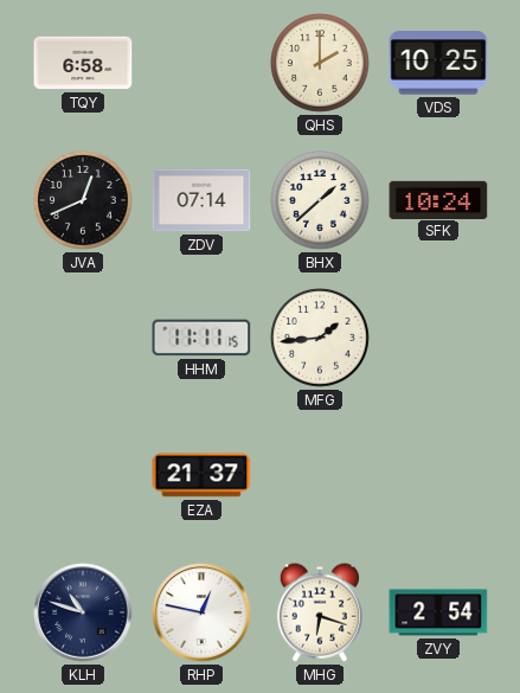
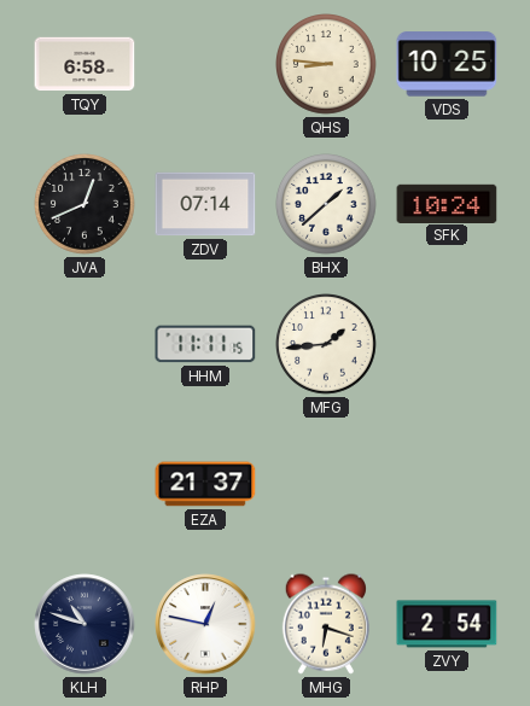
QHS: 2:00 -> 8:46 (327, 65)
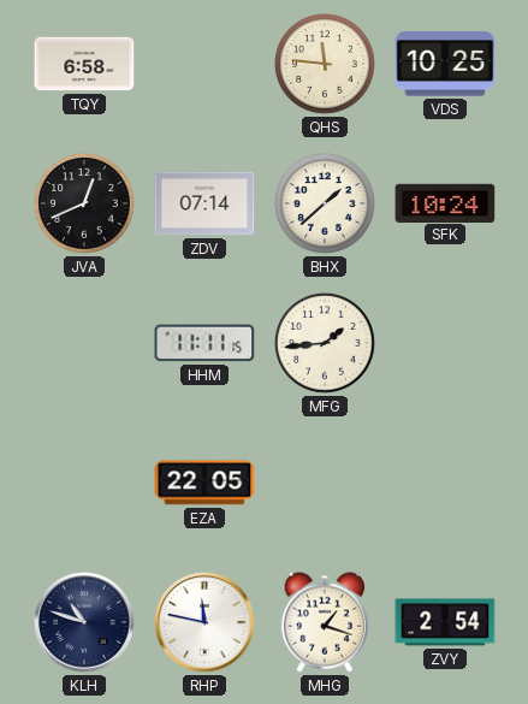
QHS: 8:46 -> 11:46 (326, 65)
EZA: 21:37 -> 22:05 (204, 483)
RHP: 12:47 -> 11:47 (204, 622)
MHG: 6:18 -> 1:18 (325, 622)
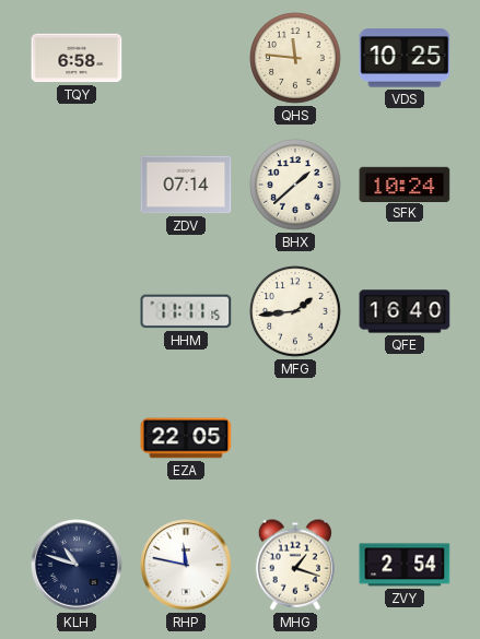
JVA: 12:41 -> none (85, 205)
QFE: none -> 16:40 (405, 311)
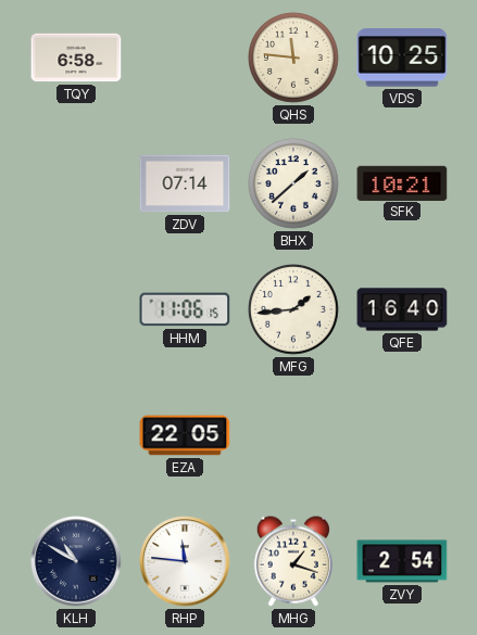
SFK: 10:24 -> 10:21 (402, 182)
HHM: 11:11 -> 11:06 (185, 309)
KLH: 10:48 -> 10:50 (76, 561)
RHP: 11:47 -> 11:46 (185, 561)
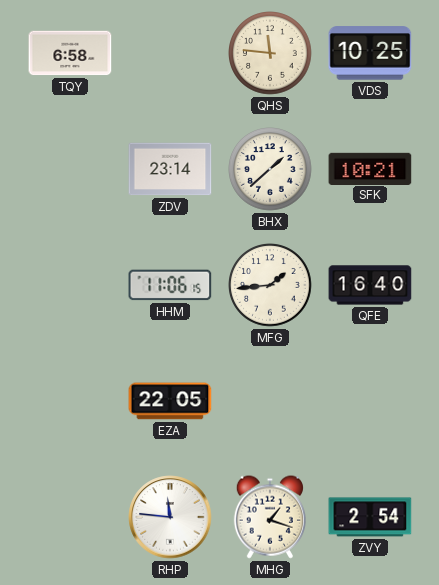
ZDV: 07:14 -> 23:14 (170, 169)
KLH: 10:50 -> none (76, 561)
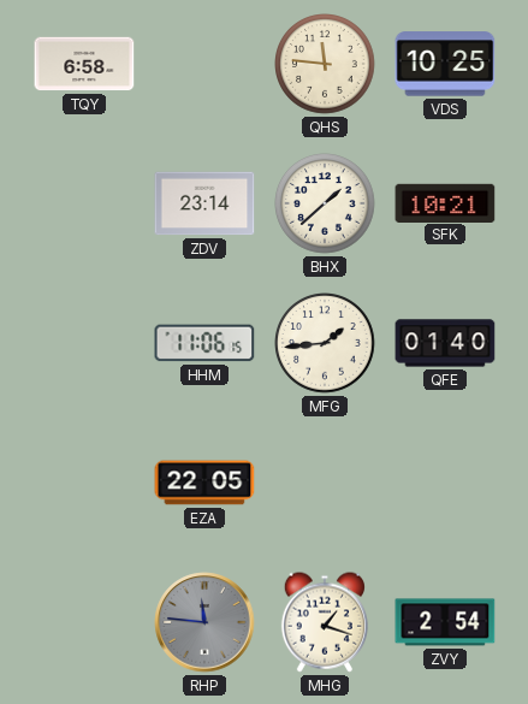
QFE: 16:40 -> 01:40 (445, 343)
RHP dial: white -> grey (204, 622)
